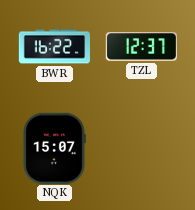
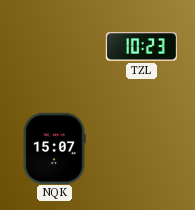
BWR: 16:22 -> none (54, 47)
TZL: 12:37 -> 10:23 (141, 47)
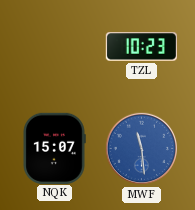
MWF: none -> 11:29 (142, 149)
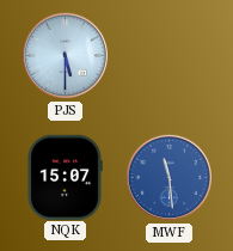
PJS: none -> 5:30 (66, 56)
TZL: 10:23 -> none (141, 47)
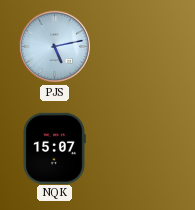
PJS: 5:30 -> 5:13 (55, 47)
MWF: 11:29 -> none (170, 178)
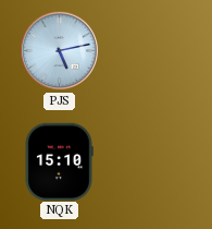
NQK: 15:07 -> 15:10 (59, 161)
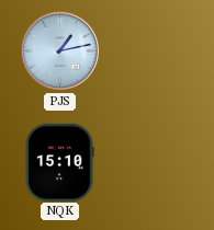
PJS: 5:13 -> 1:13 (60, 51)
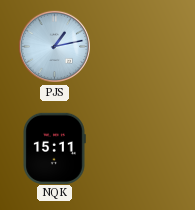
NQK: 15:10 -> 15:11 (54, 148)
